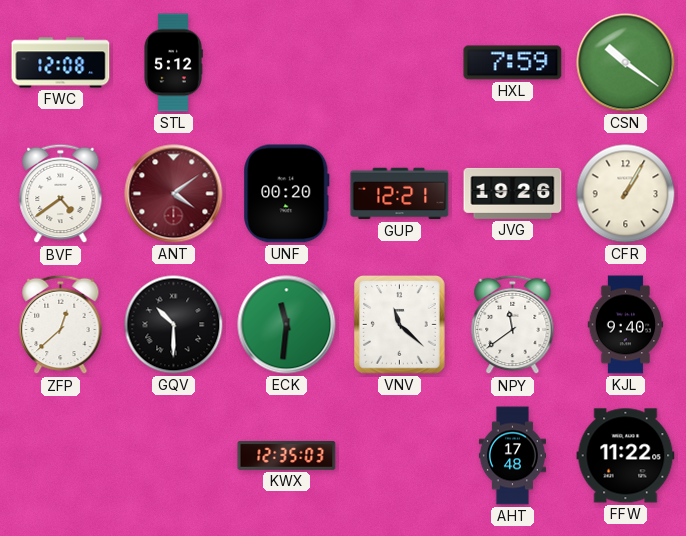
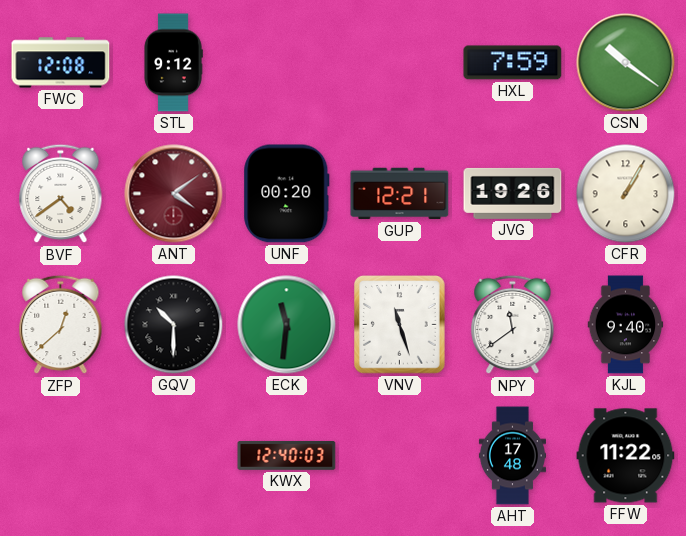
STL: 5:12 -> 9:12 (173, 63)
VNV: 11:22 -> 11:27 (400, 325)
KWX: 12:35 -> 12:40 (287, 455)
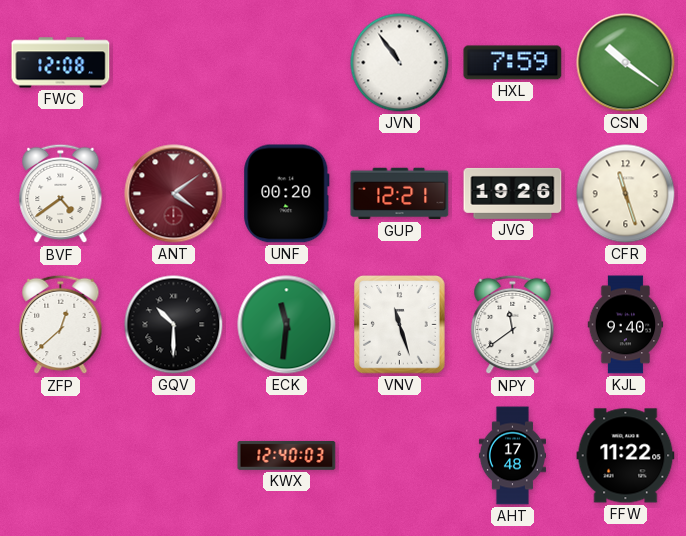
STL: 9:12 -> none (173, 63)
JVN: none -> 10:54 (400, 63)
CFR: 1:05 -> 11:27 (626, 194)
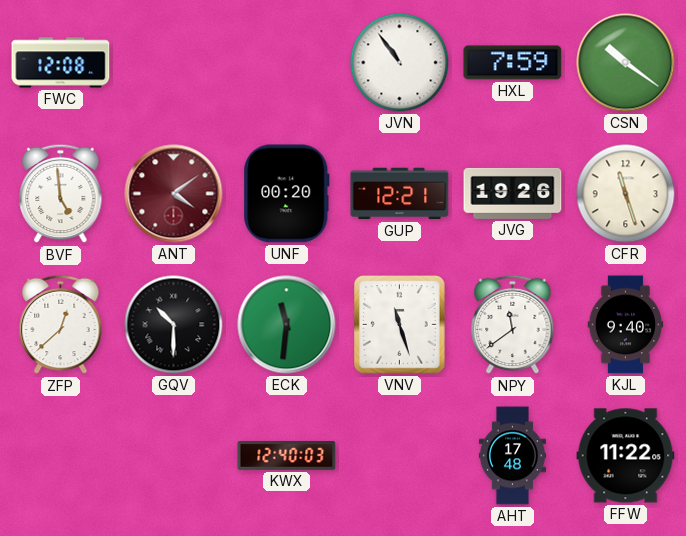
BVF: 4:39 -> 4:59 (61, 194)
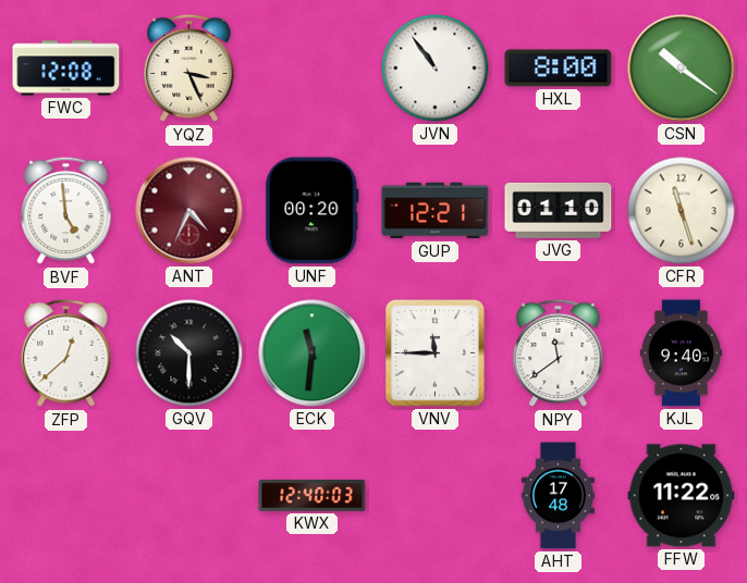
YQZ: none -> 3:26 (189, 69)
HXL: 7:59 -> 8:00 (559, 69)
ANT: 4:09 -> 4:34 (189, 211)
JVG: 19:26 -> 01:10 (559, 210)
VNV: 11:27 -> 11:45 (436, 353)
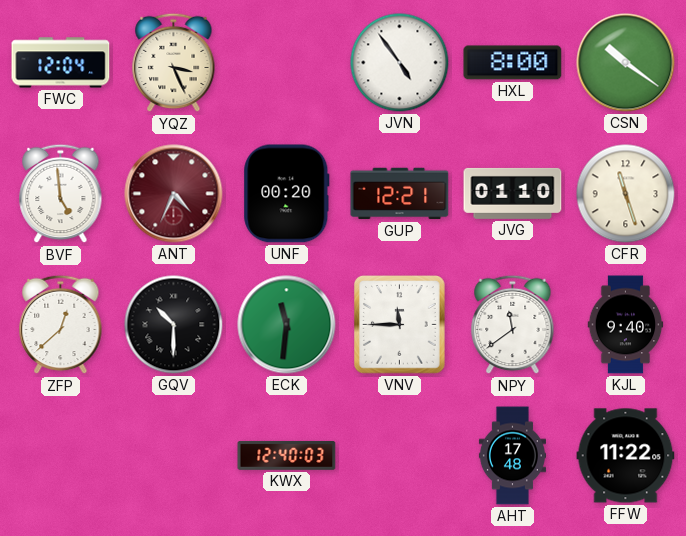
FWC: 12:08 -> 12:04 (61, 63)
JVN: 10:54 -> 4:54 (400, 63)
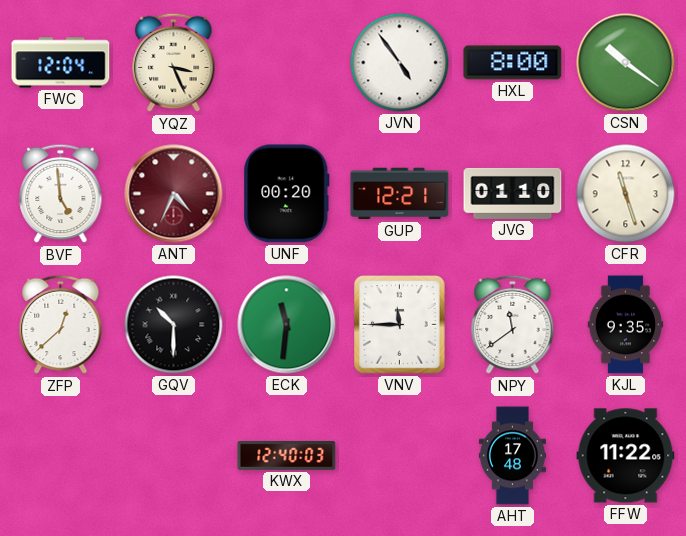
KJL: 9:40 -> 9:35 (626, 325)
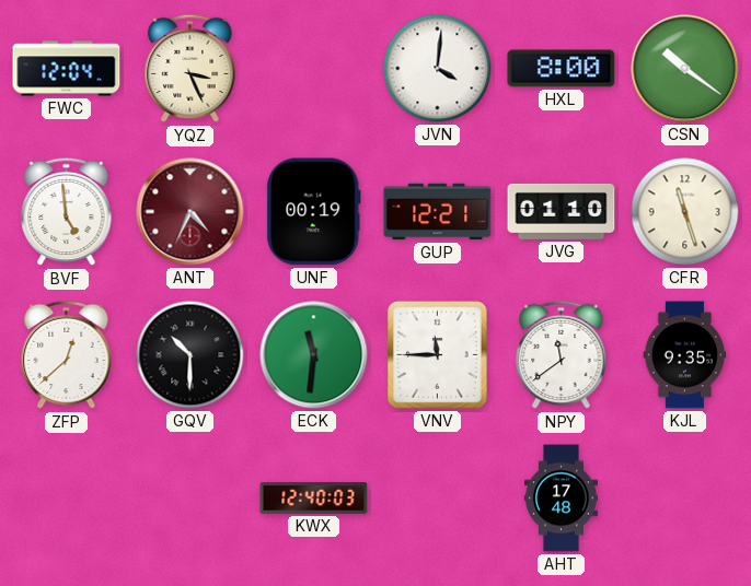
JVN: 4:54 -> 4:01 (438, 69)
UNF: 00:20 -> 00:19 (314, 212)
FFW: 11:22 -> none (626, 456)
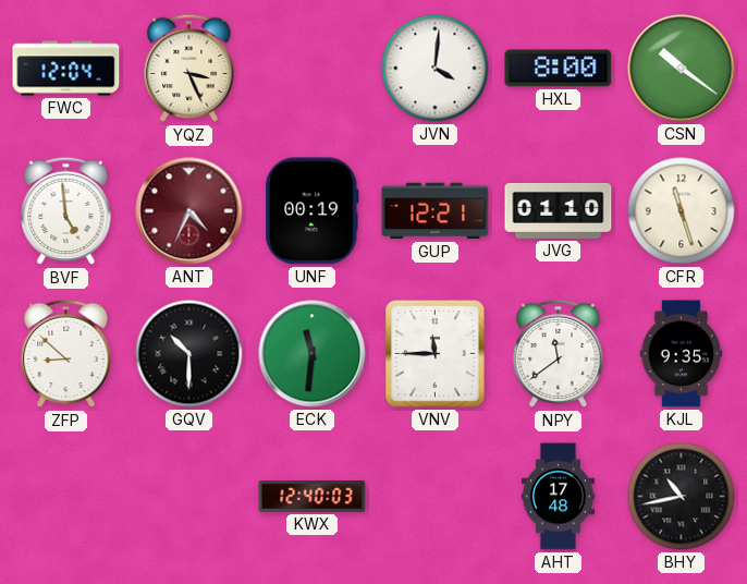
ZFP: 12:38 -> 8:52 (66, 354)
BHY: none -> 10:43 (682, 497)
